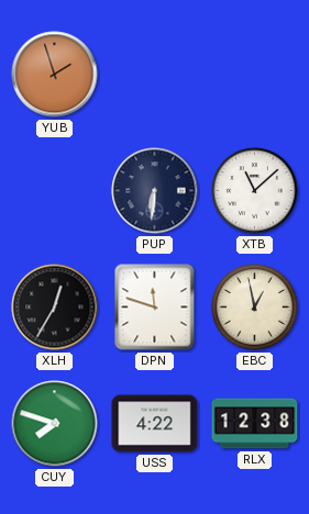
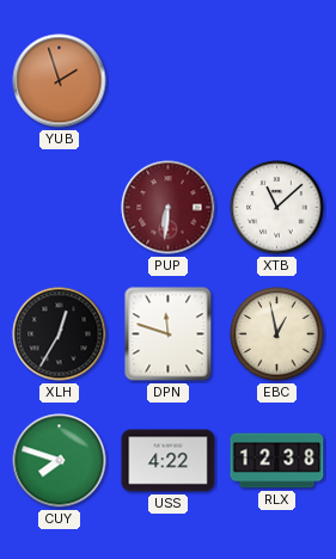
PUP dial: navy -> burgundy (169, 208)
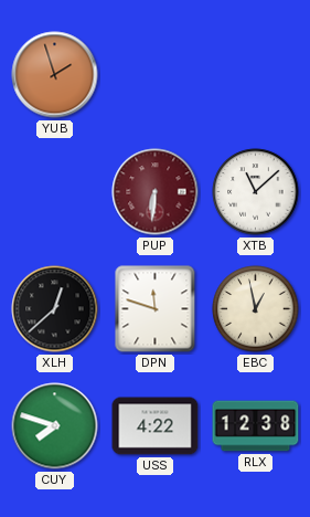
XLH: 12:35 -> 12:38 (55, 309)
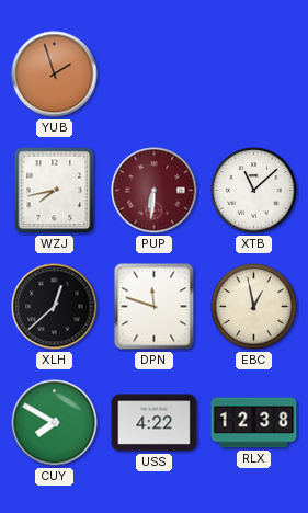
WZJ: none -> 7:43 (55, 191)
CUY: 7:48 -> 7:50 (55, 423)
